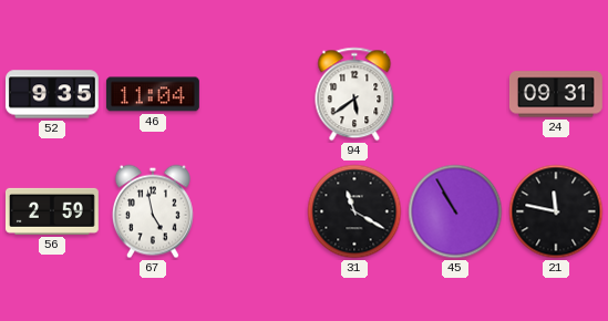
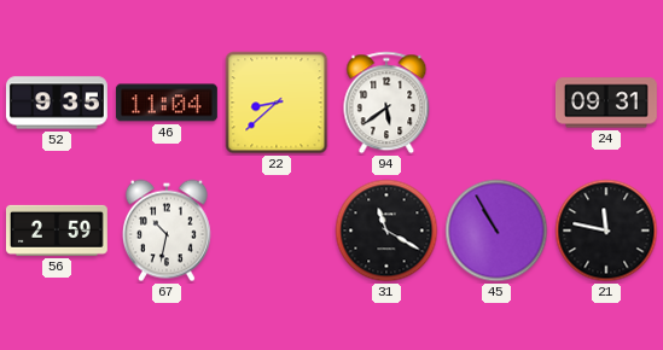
22: none -> 8:38 (277, 103)
67: 4:58 -> 10:32 (167, 231)
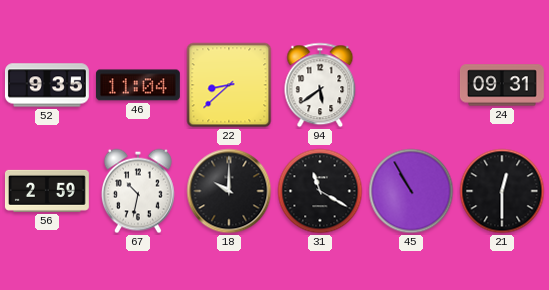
18: none -> 10:00 (229, 191)
21: 11:47 -> 12:30 (502, 191)
